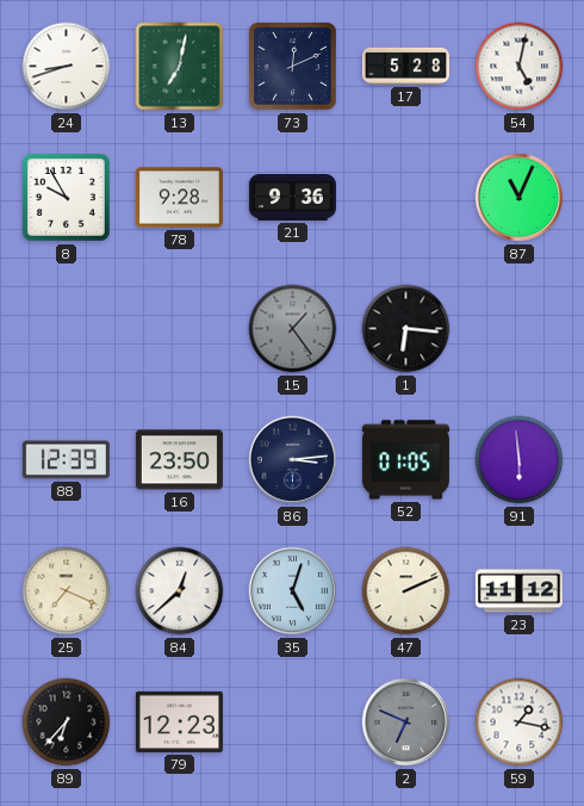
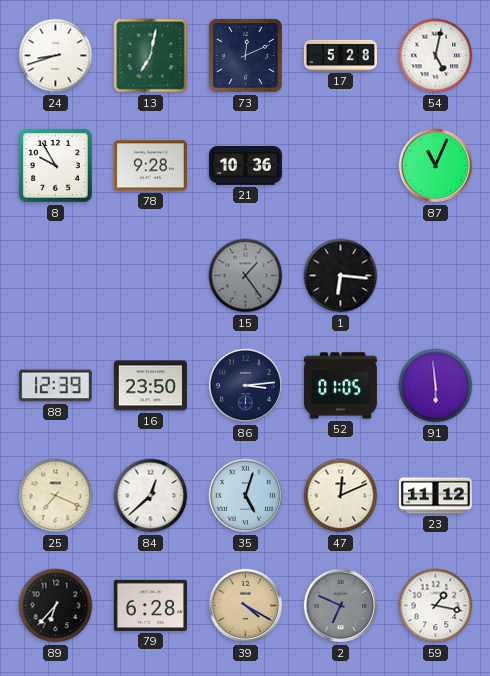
21: 9:36 -> 10:36 (245, 166)
47: 2:11 -> 12:11 (341, 496)
79: 12:23 -> 6:28 (150, 605)
39: none -> 4:20 (246, 606)
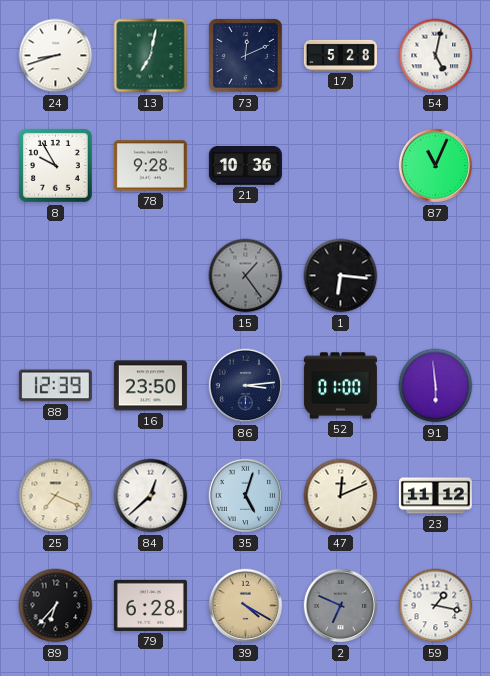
52: 01:05 -> 01:00 (340, 386)
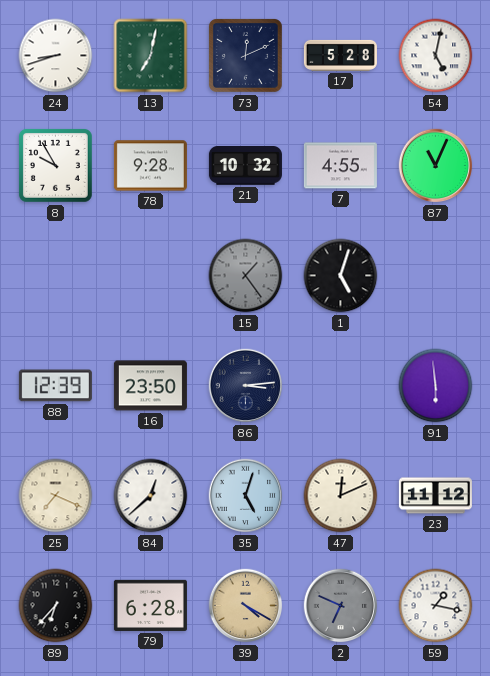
21: 10:36 -> 10:32 (245, 166)
7: none -> 4:55 (340, 166)
1: 6:16 -> 5:03 (341, 276)
52: 01:00 -> none (340, 386)
